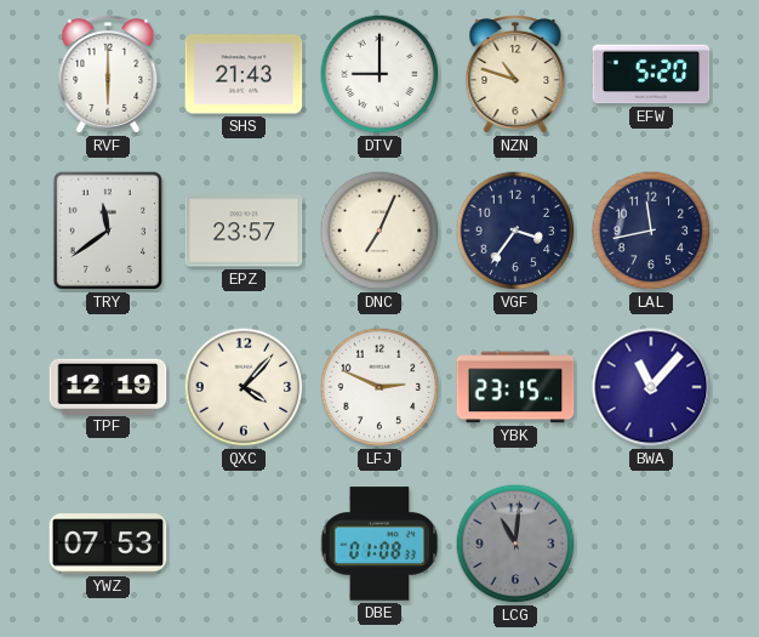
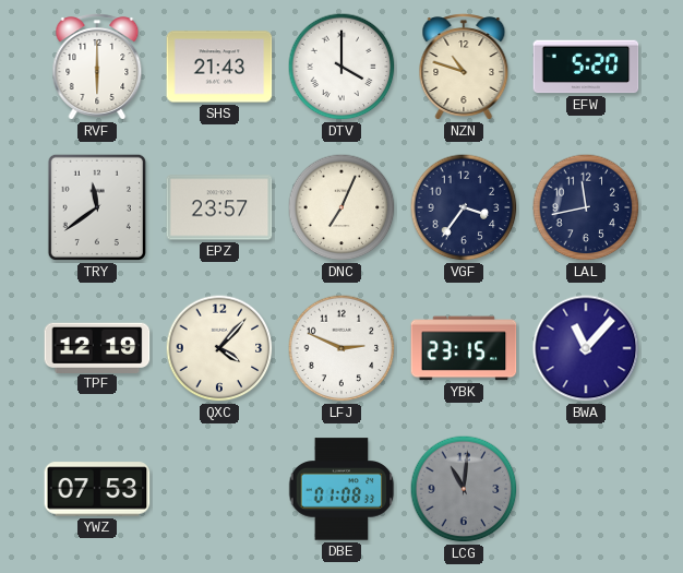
DTV: 9:00 -> 4:00 (341, 67)
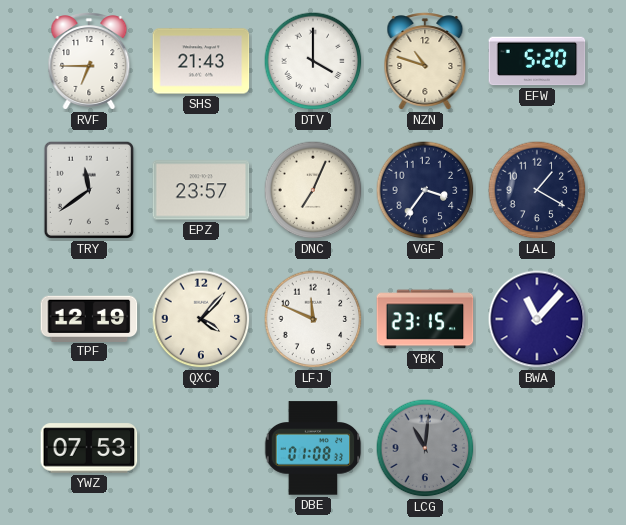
RVF: 6:00 -> 6:45 (89, 61)
LAL: 11:43 -> 1:20 (537, 190)
LFJ: 2:49 -> 11:49 (313, 319)
